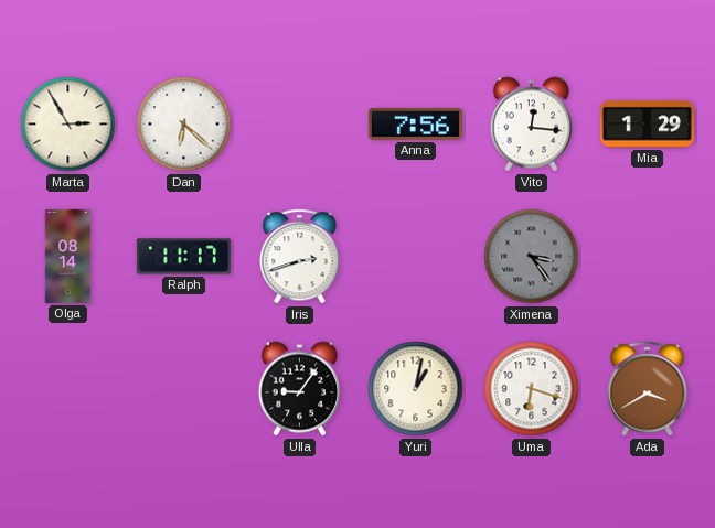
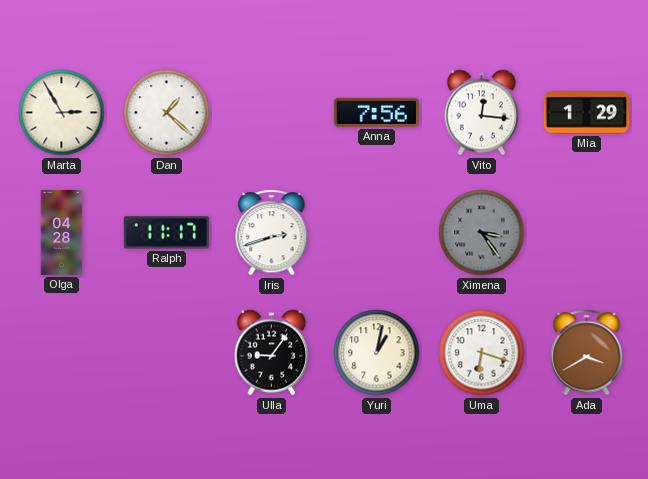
Dan: 6:22 -> 1:22 (167, 113)
Olga: 08:14 -> 04:28 (62, 232)
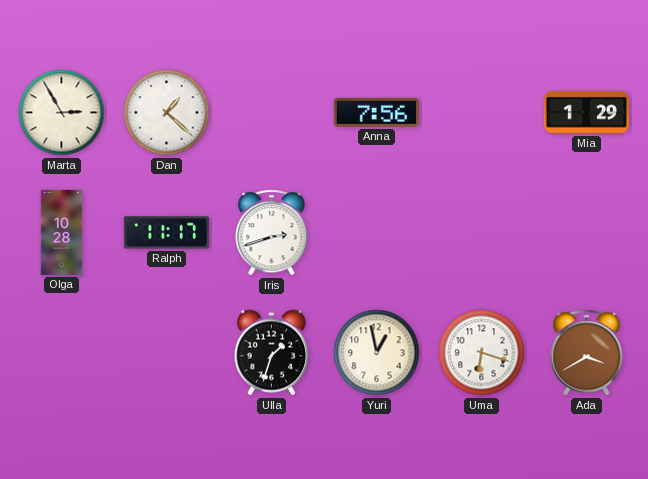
Vito: 12:16 -> none (482, 113)
Olga: 04:28 -> 10:28 (62, 232)
Ximena: 3:24 -> none (482, 233)
Ulla: 9:06 -> 1:33 (272, 353)
Yuri: 1:02 -> 12:58 (377, 353)
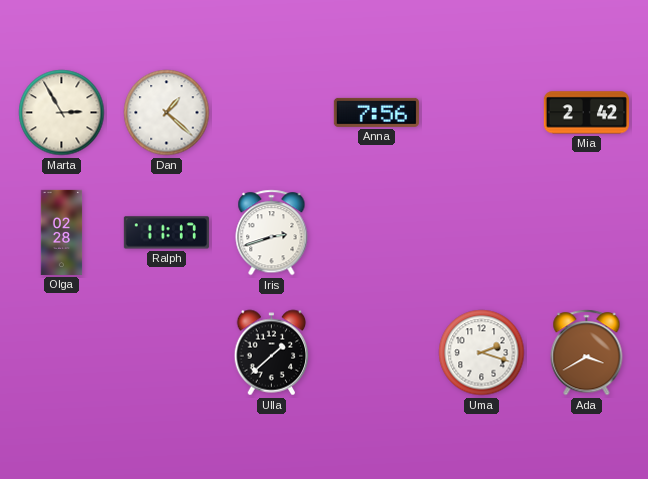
Mia: 1:29 -> 2:42 (586, 113)
Olga: 10:28 -> 02:28 (62, 232)
Ulla: 1:33 -> 1:38 (272, 353)
Yuri: 12:58 -> none (377, 353)
Uma: 6:18 -> 2:18 (482, 353)
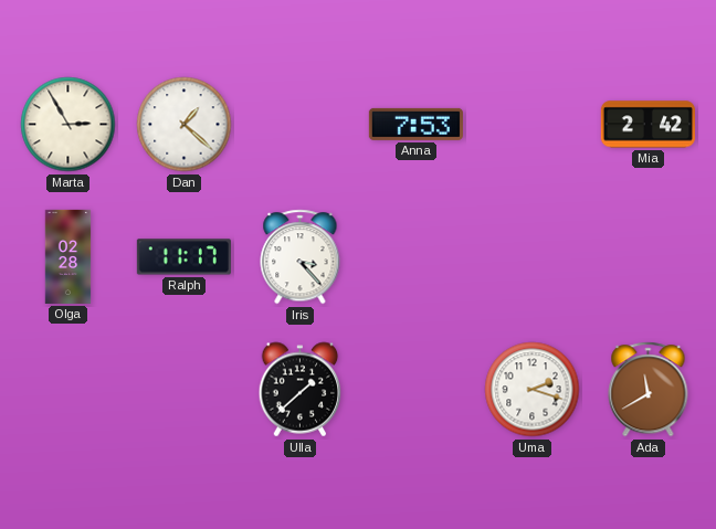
Anna: 7:56 -> 7:53 (415, 124)
Iris: 2:42 -> 3:23 (301, 257)
Ada: 3:40 -> 11:40 (649, 390)
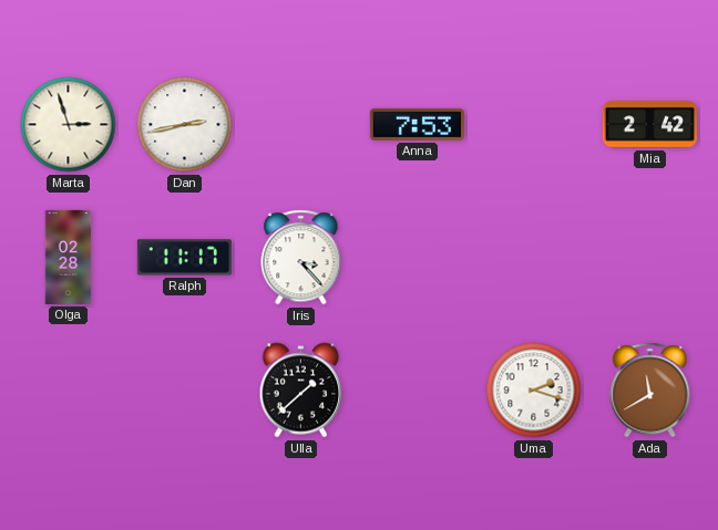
Marta: 2:55 -> 2:57 (69, 125)
Dan: 1:22 -> 2:43 (185, 125)
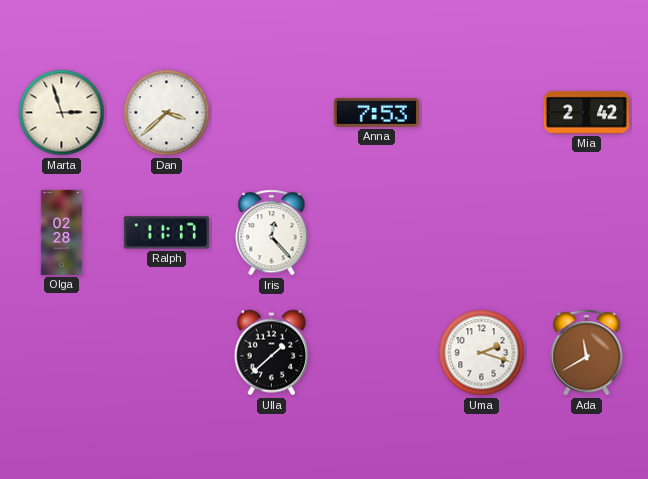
Dan: 2:43 -> 3:38 (167, 113)
Iris: 3:23 -> 12:23 (272, 233)
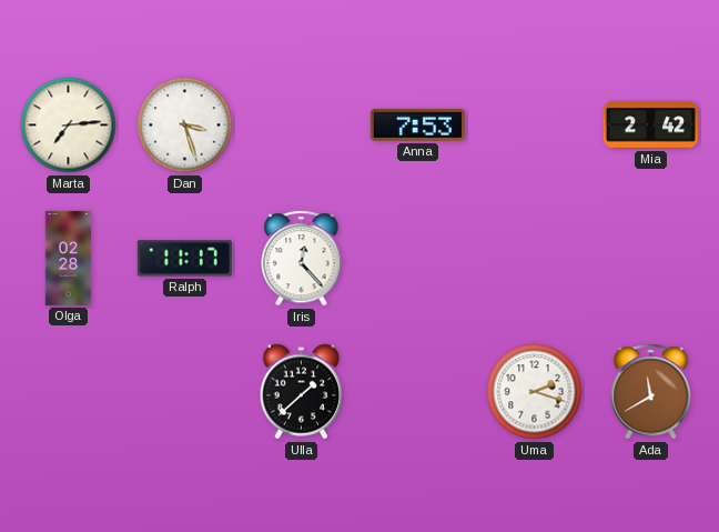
Marta: 2:57 -> 7:14 (69, 126)
Dan: 3:38 -> 3:27 (185, 126)
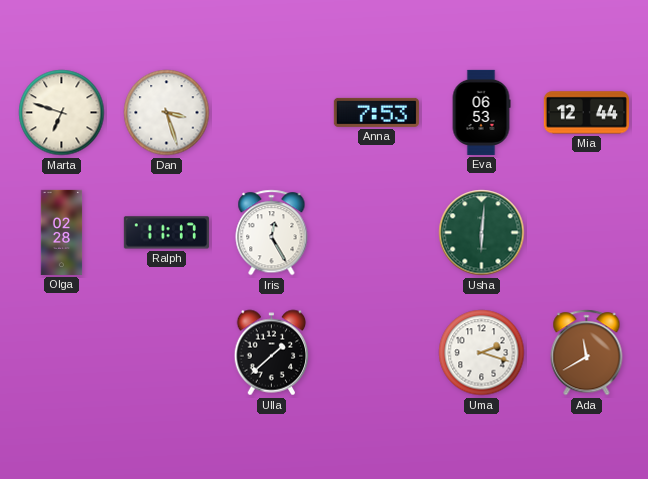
Marta: 7:14 -> 6:48 (62, 113)
Eva: none -> 06:53 (481, 112)
Mia: 2:42 -> 12:44 (586, 113)
Iris: 12:23 -> 12:25 (272, 233)
Usha: none -> 6:01 (482, 233)
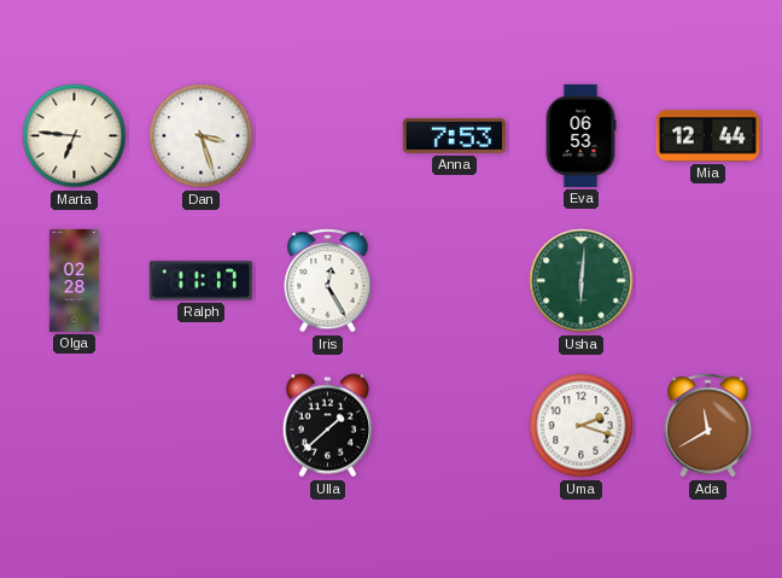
Marta: 6:48 -> 6:46 (75, 136)
